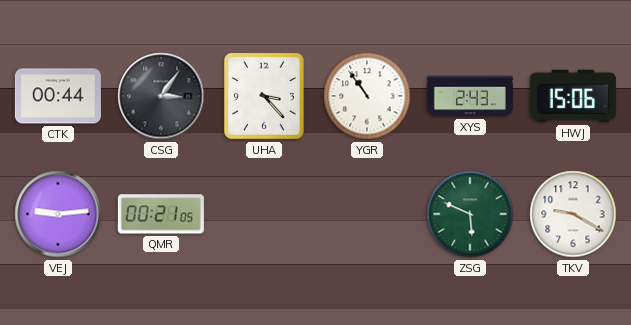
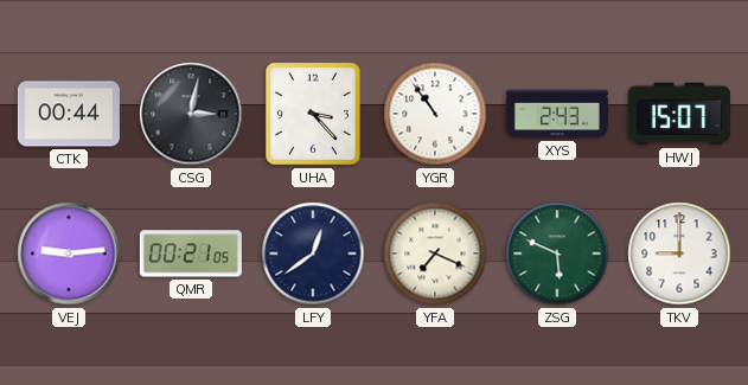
CSG: 3:06 -> 3:02 (191, 114)
HWJ: 15:06 -> 15:07 (679, 114)
LFY: none -> 12:39 (313, 254)
YFA: none -> 7:19 (435, 254)
TKV: 9:20 -> 9:00 (679, 254)
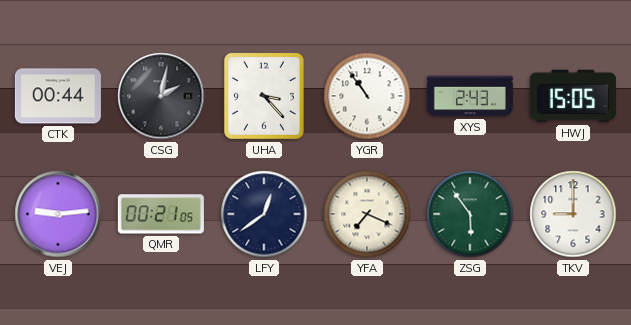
CSG: 3:02 -> 2:02 (161, 96)
HWJ: 15:07 -> 15:05 (573, 96)
ZSG: 5:49 -> 5:54 (470, 214)
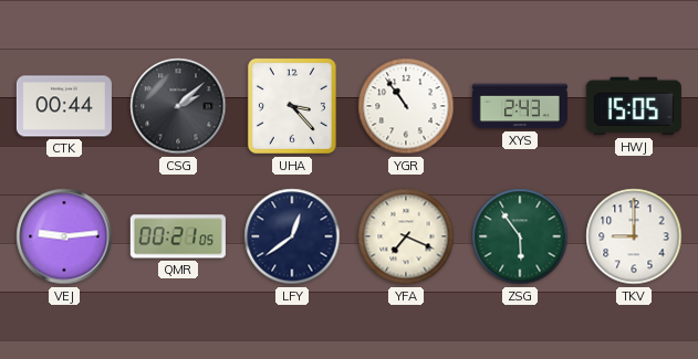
CSG: 2:02 -> 2:08 (178, 106)
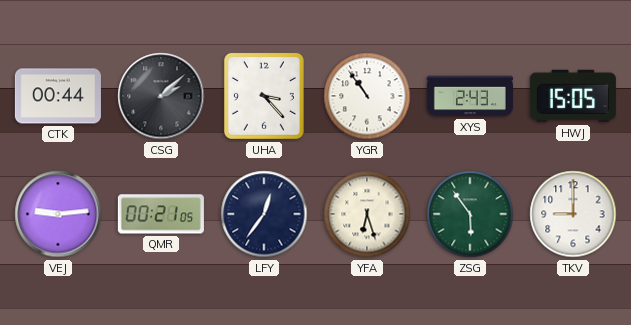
LFY: 12:39 -> 12:36 (264, 214)
YFA: 7:19 -> 6:27 (367, 214)
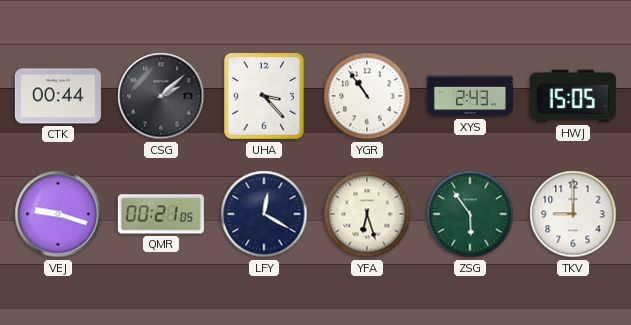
VEJ: 9:14 -> 9:18 (58, 214)
LFY: 12:36 -> 12:20 (264, 214)
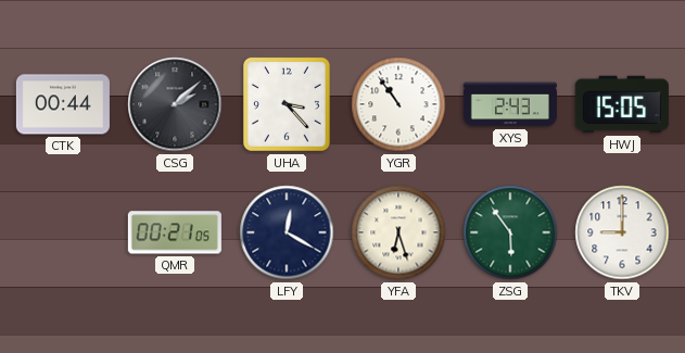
VEJ: 9:18 -> none (58, 214)
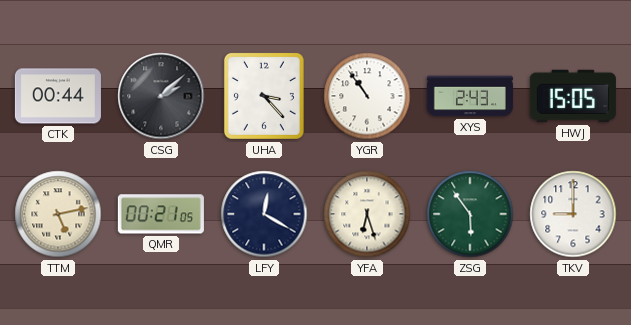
TTM: none -> 5:13 (58, 214)
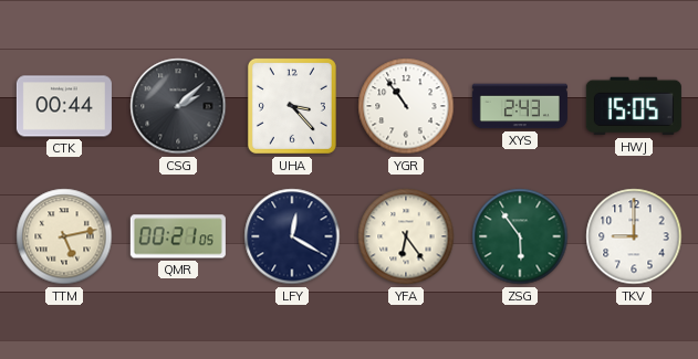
YFA: 6:27 -> 6:24 (406, 236)
